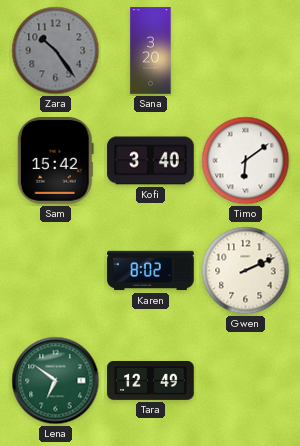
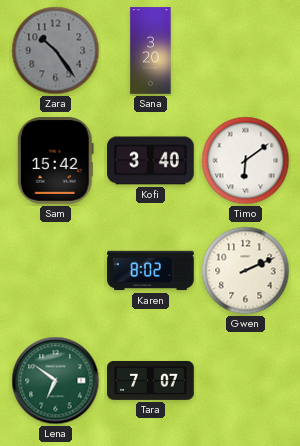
Tara: 12:49 -> 7:07 (151, 380)
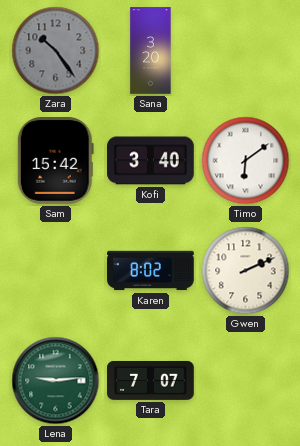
Lena: 6:51 -> 9:14 (56, 381)
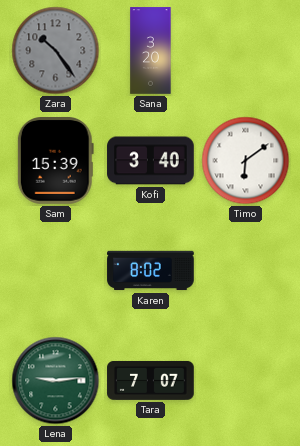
Sam: 15:42 -> 15:39 (55, 161)
Gwen: 2:11 -> none (246, 271)
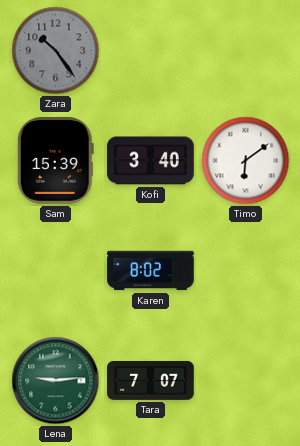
Sana: 3:20 -> none (151, 51)
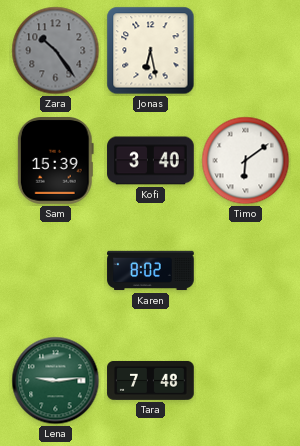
Jonas: none -> 6:28 (151, 51)
Tara: 7:07 -> 7:48 (151, 380)
